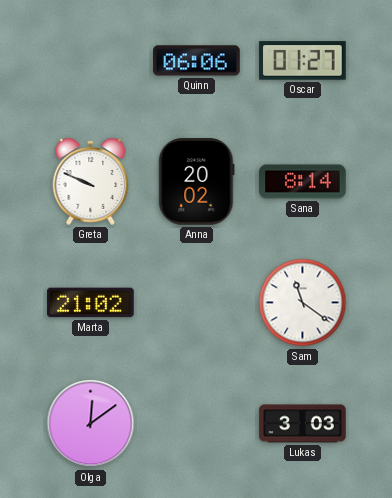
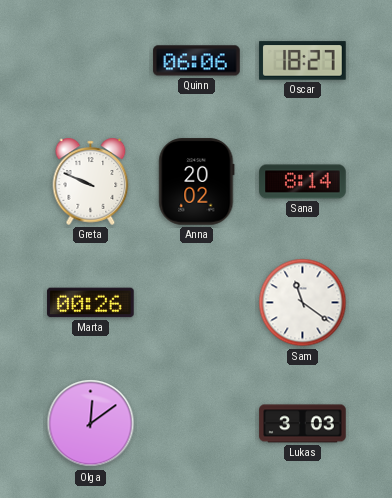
Oscar: 01:27 -> 18:27 (303, 61)
Marta: 21:02 -> 00:26 (91, 303)
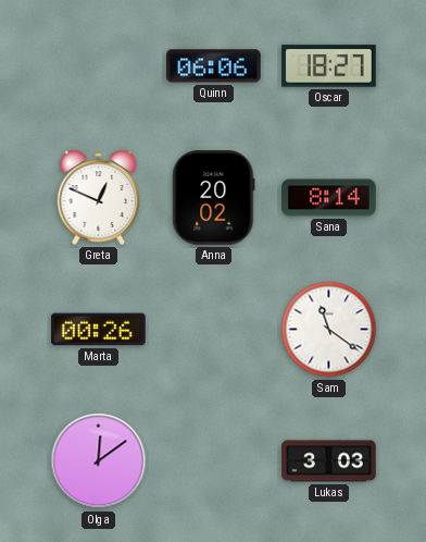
Greta: 9:49 -> 12:49 (99, 197)
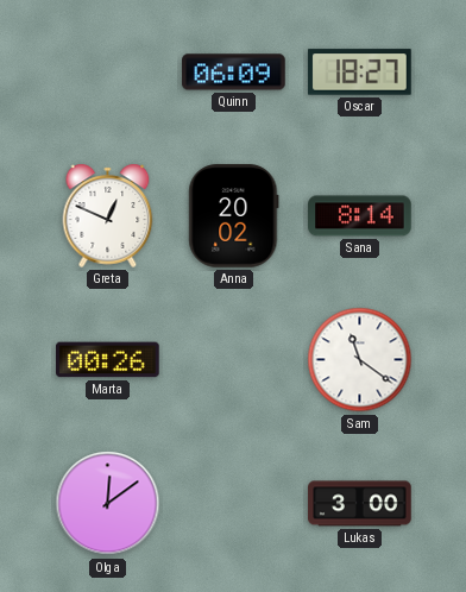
Quinn: 06:06 -> 06:09 (234, 73)
Lukas: 3:03 -> 3:00 (360, 504)
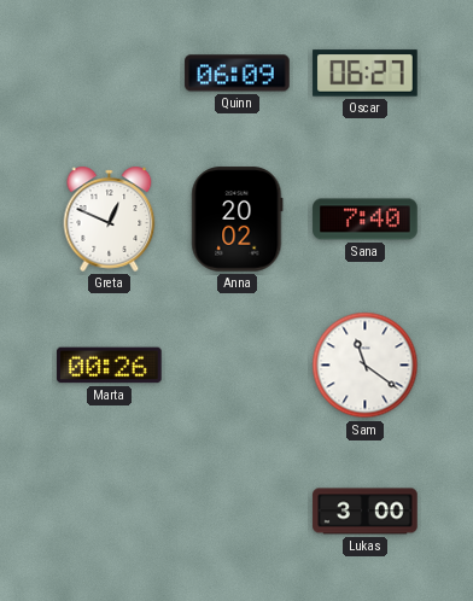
Oscar: 18:27 -> 06:27 (366, 74)
Sana: 8:14 -> 7:40 (366, 220)
Olga: 12:09 -> none (108, 504)
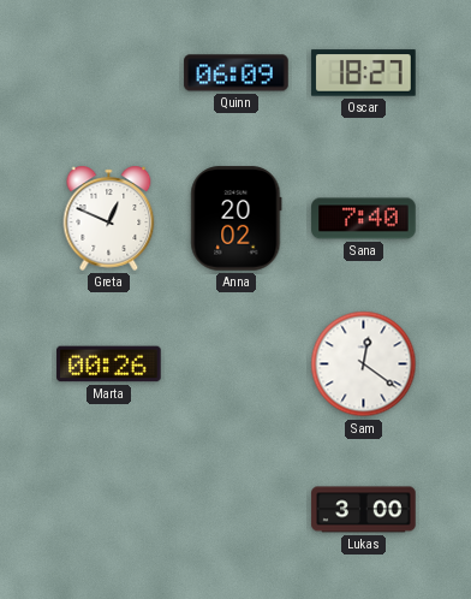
Oscar: 06:27 -> 18:27 (364, 73)
Sam: 11:21 -> 12:21 (364, 364)
